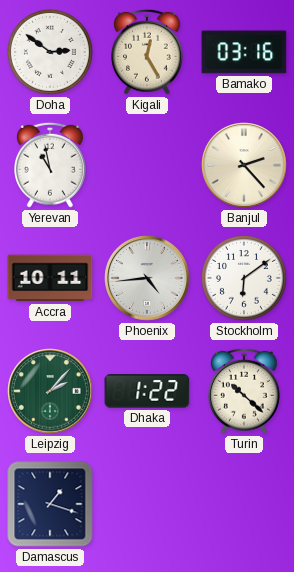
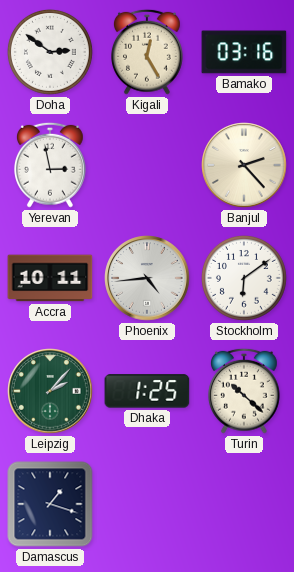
Yerevan: 10:58 -> 2:58 (51, 165)
Dhaka: 1:22 -> 1:25 (147, 391)
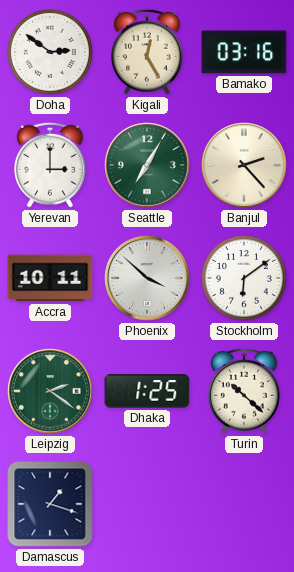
Yerevan: 2:58 -> 3:00 (51, 165)
Seattle: none -> 7:05 (147, 165)
Phoenix: 4:44 -> 3:52 (147, 278)
Leipzig: 2:07 -> 2:21 (50, 391)
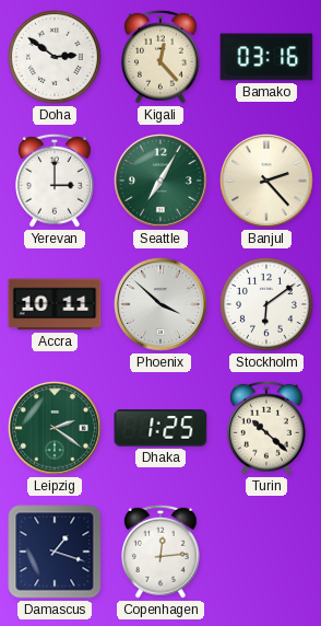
Kigali: 12:25 -> 12:23 (162, 57)
Copenhagen: none -> 12:14 (162, 552)
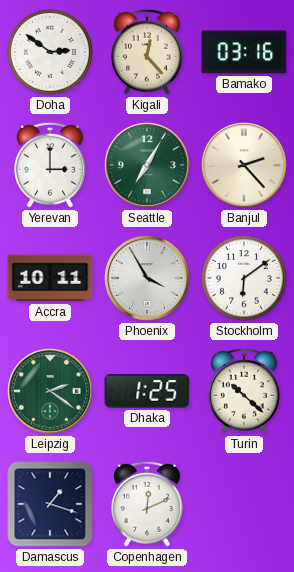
Phoenix: 3:52 -> 3:55 (147, 278)
Copenhagen: 12:14 -> 12:11 (148, 504)
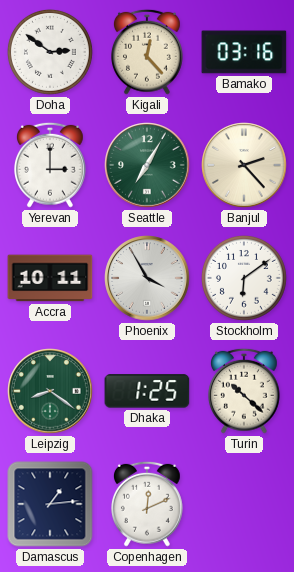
Leipzig: 2:21 -> 8:21 (50, 391)
Damascus: 1:18 -> 1:14 (50, 504)
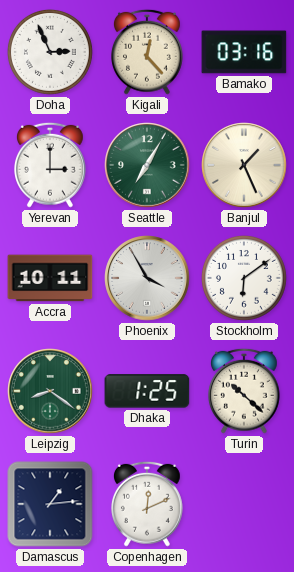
Doha: 2:51 -> 2:56 (51, 53)
Banjul: 2:23 -> 1:26 (244, 165)
